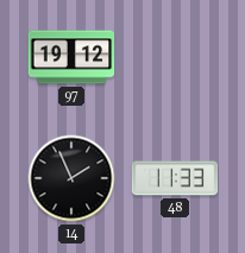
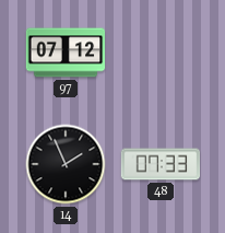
97: 19:12 -> 07:12 (66, 53)
48: 11:33 -> 07:33 (161, 164)
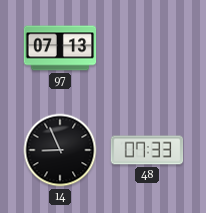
97: 07:12 -> 07:13 (60, 48)
14: 1:56 -> 8:56 (60, 150)
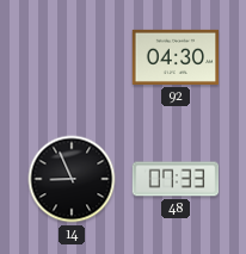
97: 07:13 -> none (60, 48)
92: none -> 04:30 (176, 57)
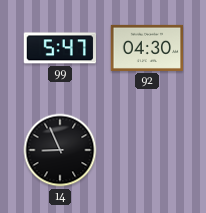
99: none -> 5:47 (60, 48)
48: 07:33 -> none (176, 179)
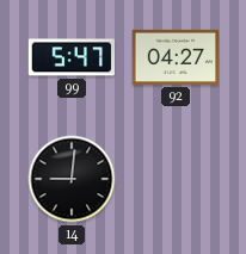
92: 04:30 -> 04:27 (176, 57)
14: 8:56 -> 9:01 (72, 179)
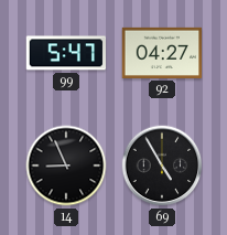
14: 9:01 -> 8:56 (66, 165)
69: none -> 4:55 (162, 165)
